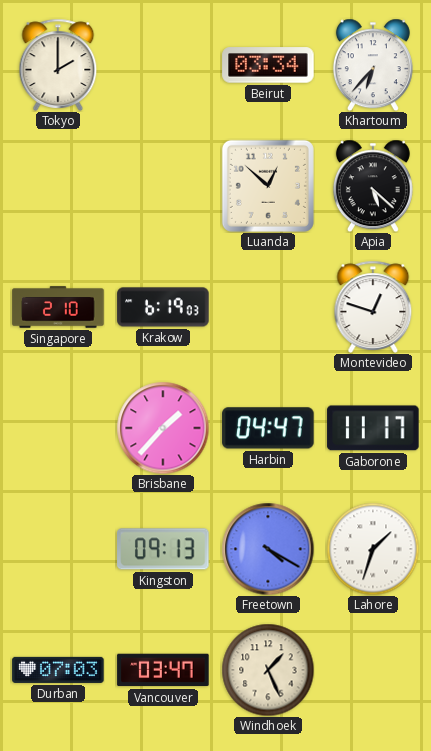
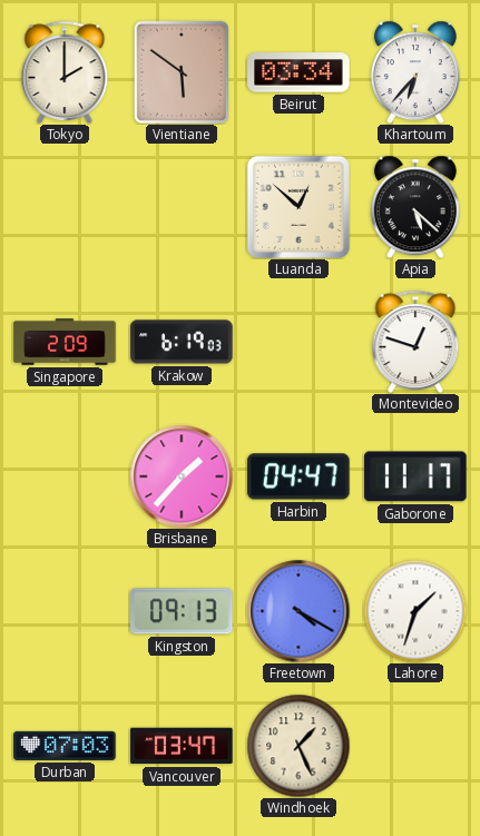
Vientiane: none -> 5:51 (182, 72)
Singapore: 2:10 -> 2:09 (65, 342)
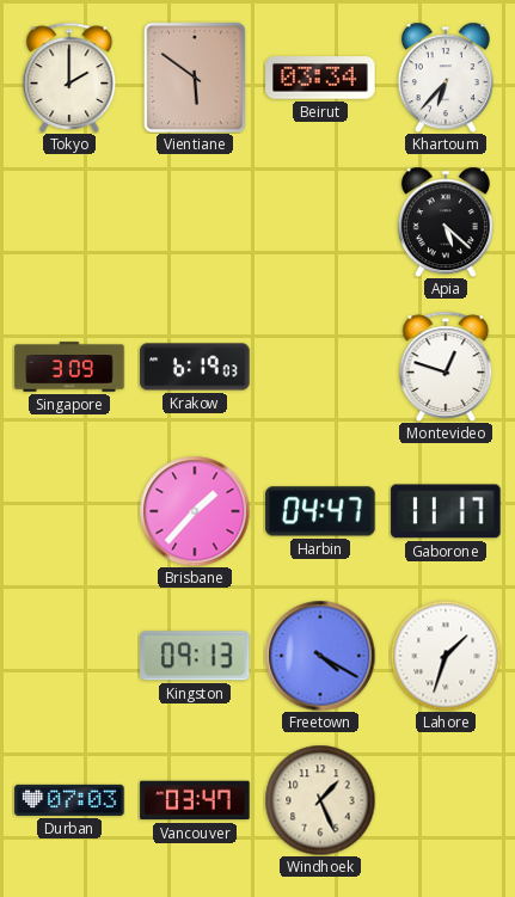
Luanda: 12:52 -> none (298, 207)
Singapore: 2:09 -> 3:09 (69, 367)
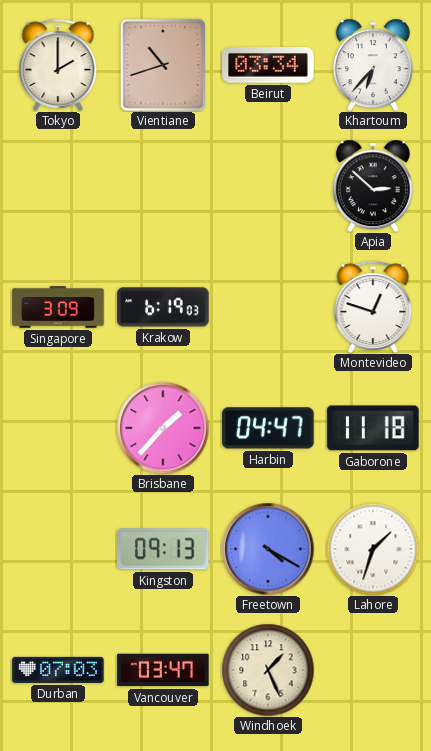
Vientiane: 5:51 -> 10:42 (163, 65)
Apia: 5:22 -> 2:52 (373, 186)
Gaborone: 11:17 -> 11:18 (373, 428)
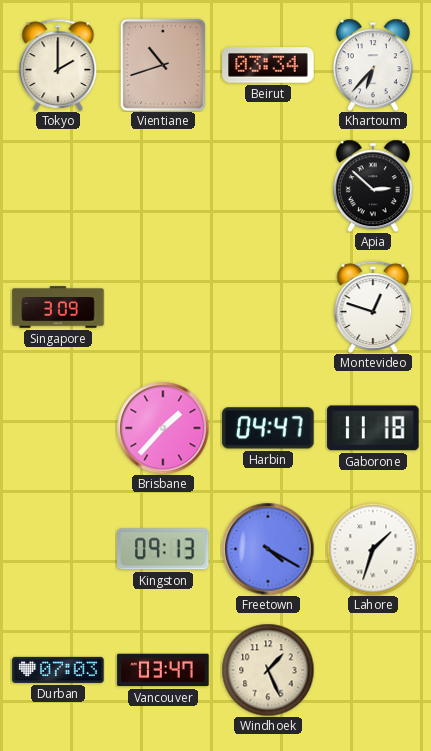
Krakow: 6:19 -> none (163, 307)
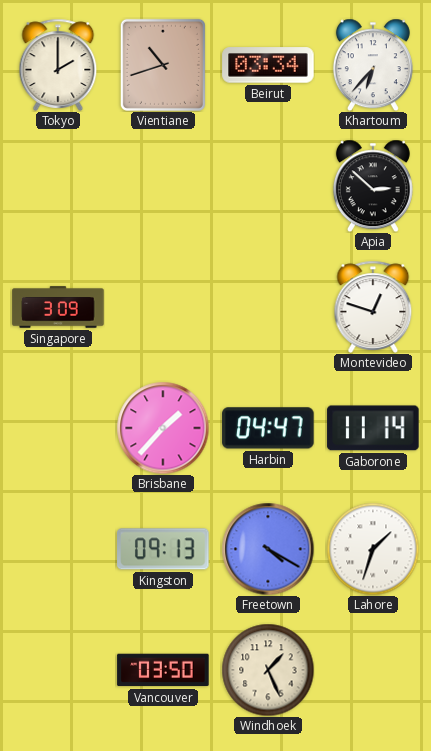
Gaborone: 11:18 -> 11:14 (373, 428)
Durban: 07:03 -> none (58, 670)
Vancouver: 03:47 -> 03:50 (163, 670)
